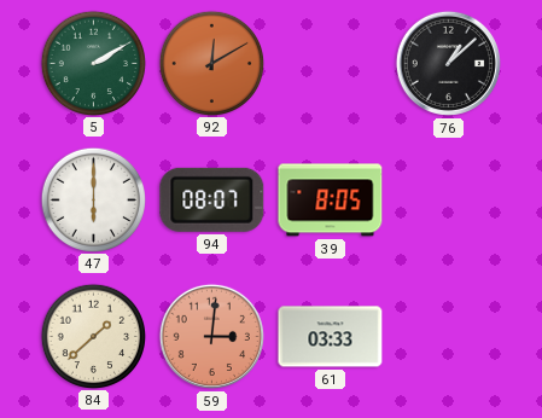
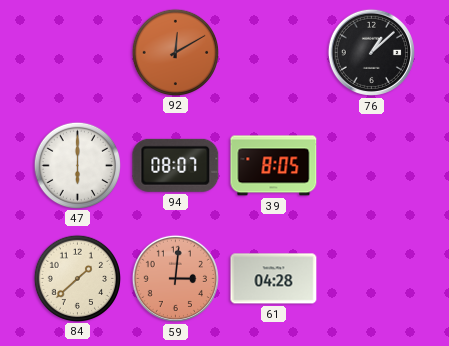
5: 2:10 -> none (93, 63)
61: 03:33 -> 04:28 (274, 279)
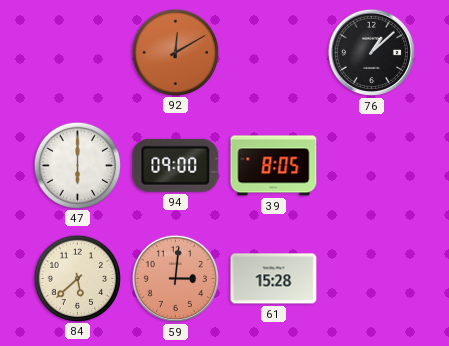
94: 08:07 -> 09:00 (176, 165)
84: 1:38 -> 5:38 (77, 278)
61: 04:28 -> 15:28 (274, 279)
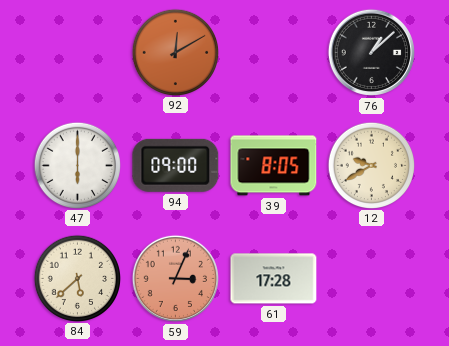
12: none -> 9:40 (371, 165)
59: 3:01 -> 3:04 (175, 278)
61: 15:28 -> 17:28 (274, 279)
